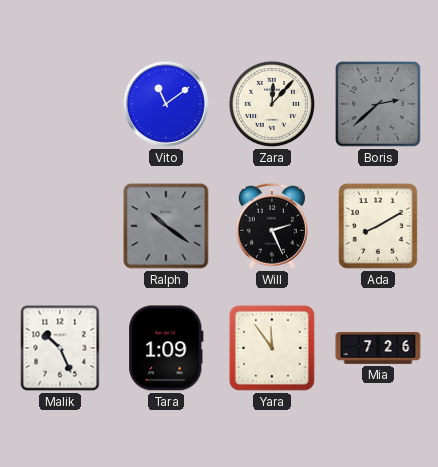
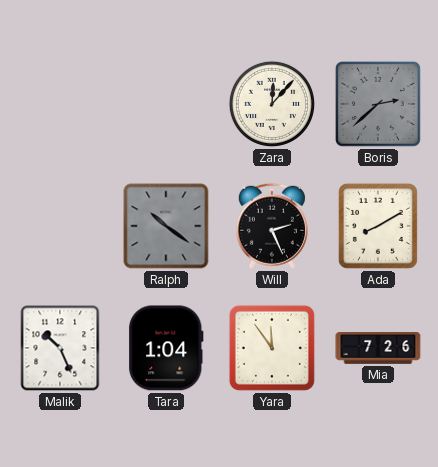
Vito: 11:09 -> none (166, 104)
Tara: 1:09 -> 1:04 (166, 348)
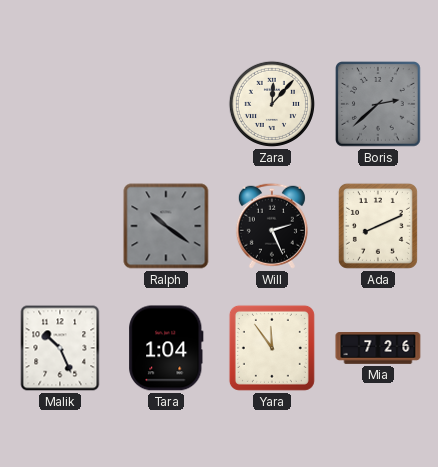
Ada: 8:10 -> 8:11 (378, 226)
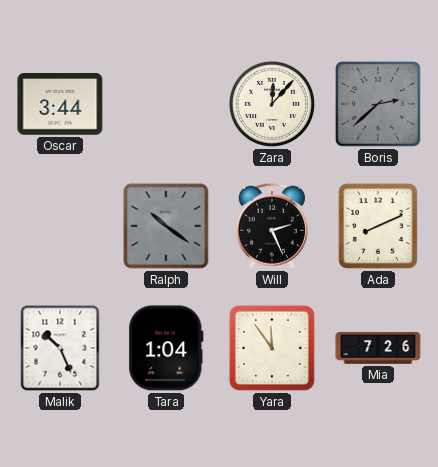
Oscar: none -> 3:44 (60, 104)
